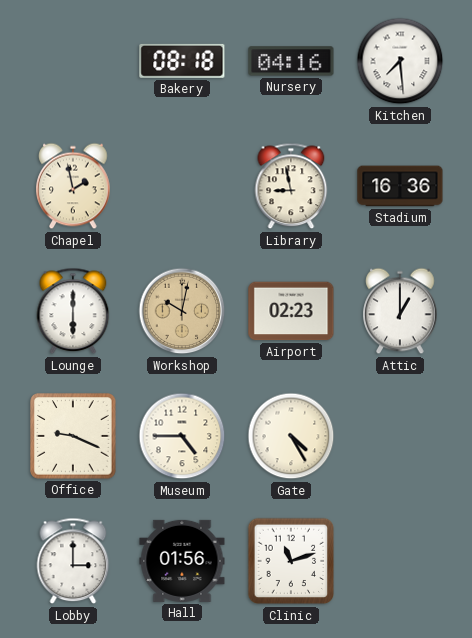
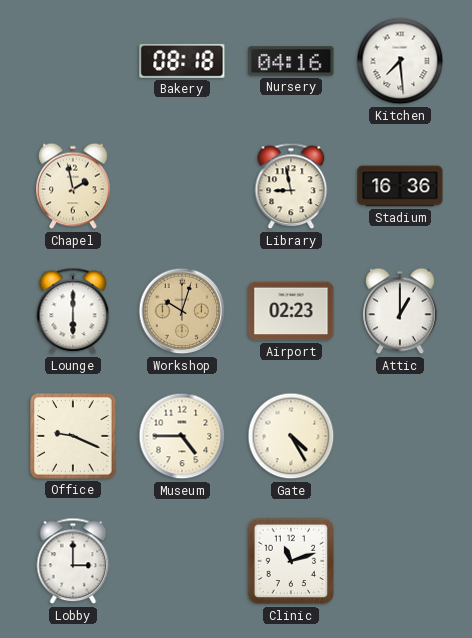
Workshop: 10:02 -> 10:03 (182, 311)
Hall: 01:56 -> none (182, 561)
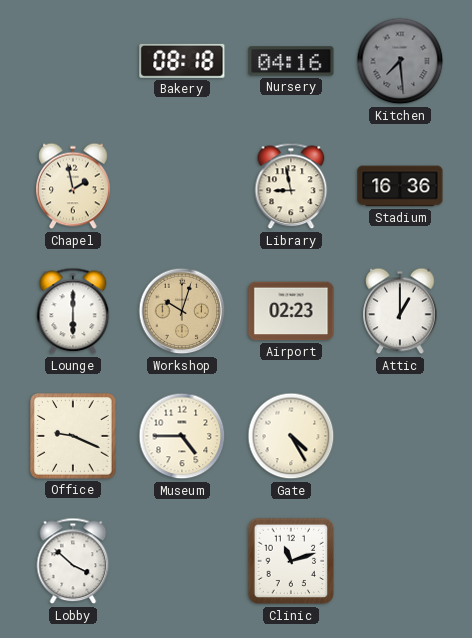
Kitchen dial: white -> grey (400, 61)
Lobby: 3:00 -> 3:52 (73, 561)
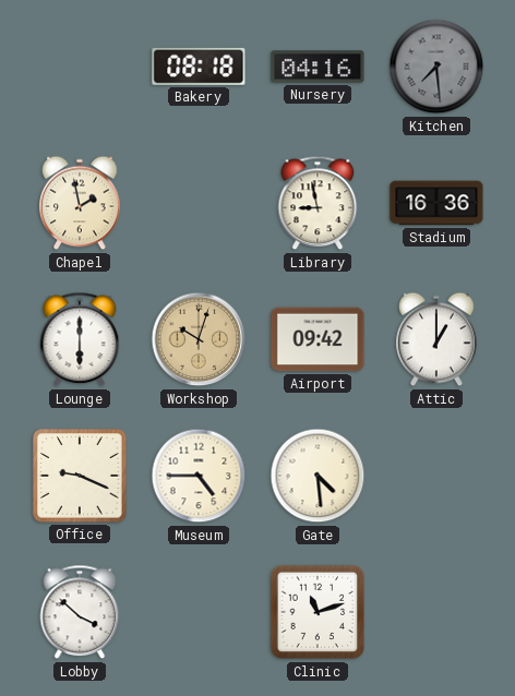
Airport: 02:23 -> 09:42 (318, 339)
Gate: 4:25 -> 4:29 (318, 476)
